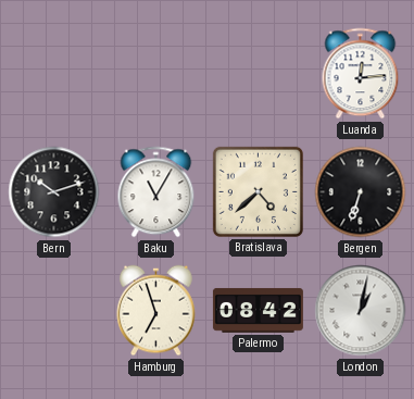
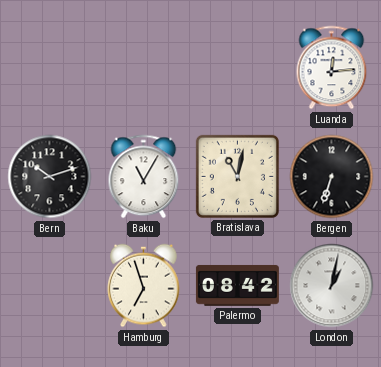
Bratislava: 4:38 -> 11:02 (237, 176)
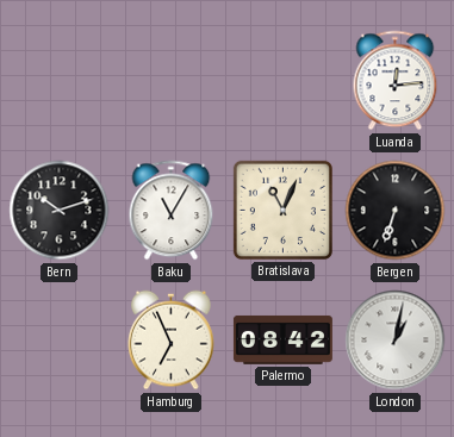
Bratislava: 11:02 -> 11:04 (282, 210)
Hamburg: 6:57 -> 6:56 (172, 341)
